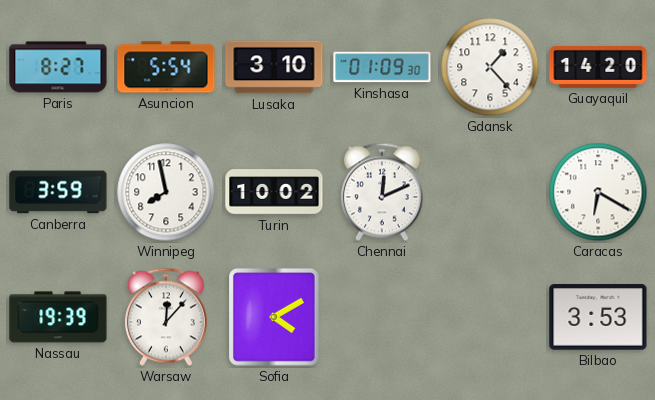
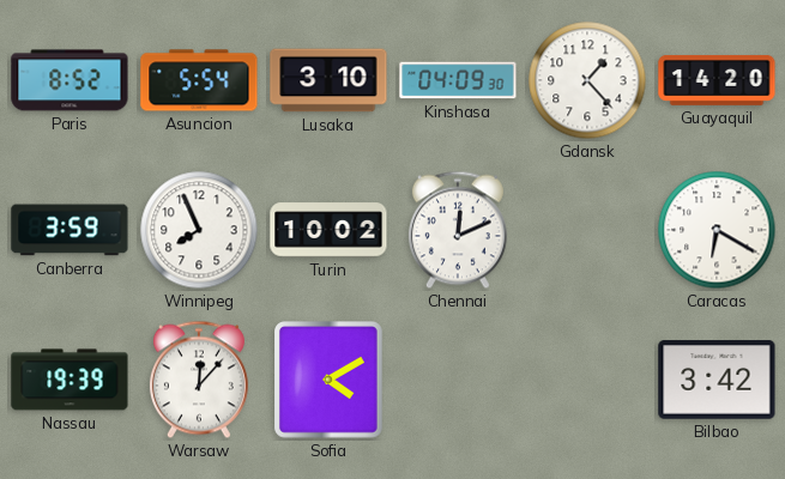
Paris: 8:27 -> 8:52 (70, 80)
Kinshasa: 01:09 -> 04:09 (458, 80)
Winnipeg: 7:58 -> 7:56 (199, 230)
Bilbao: 3:53 -> 3:42 (717, 380)
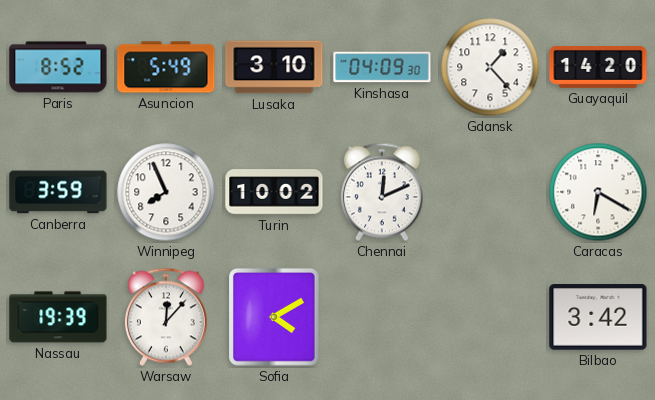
Asuncion: 5:54 -> 5:49 (166, 67)
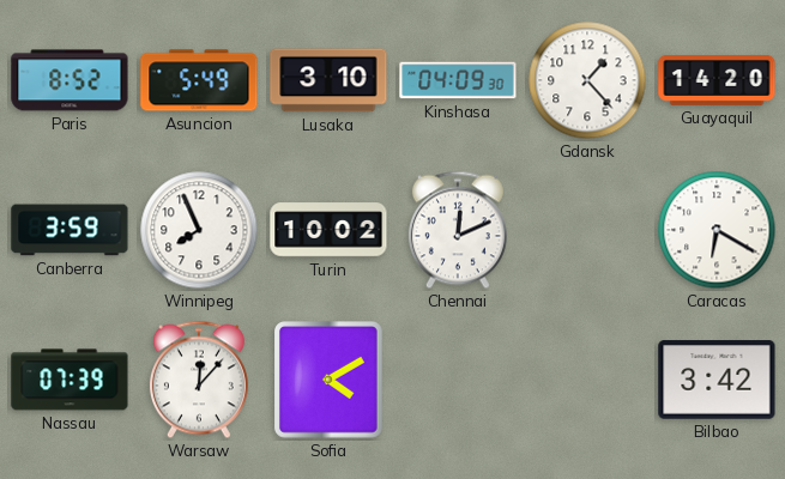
Nassau: 19:39 -> 07:39 (70, 380)
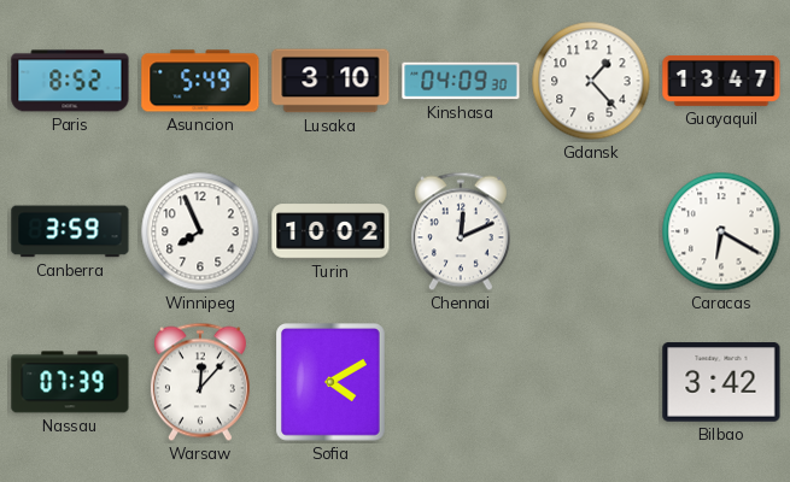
Guayaquil: 14:20 -> 13:47 (721, 81)
